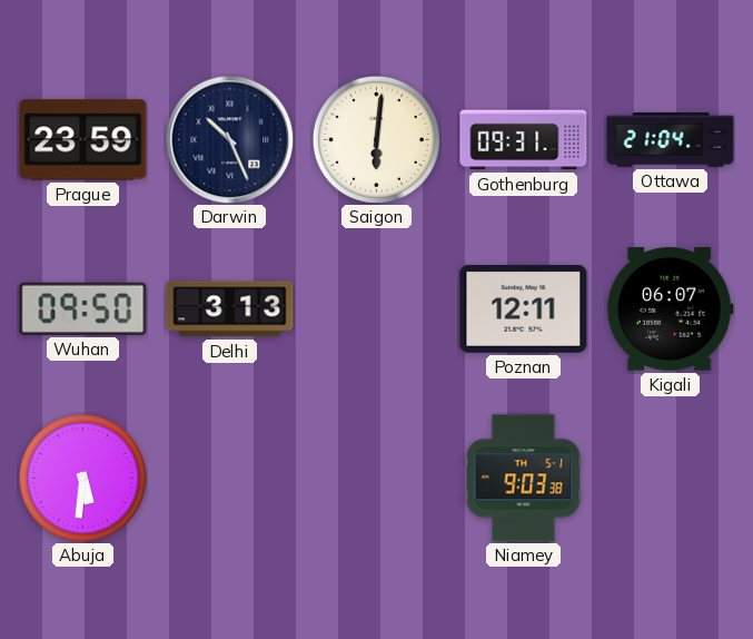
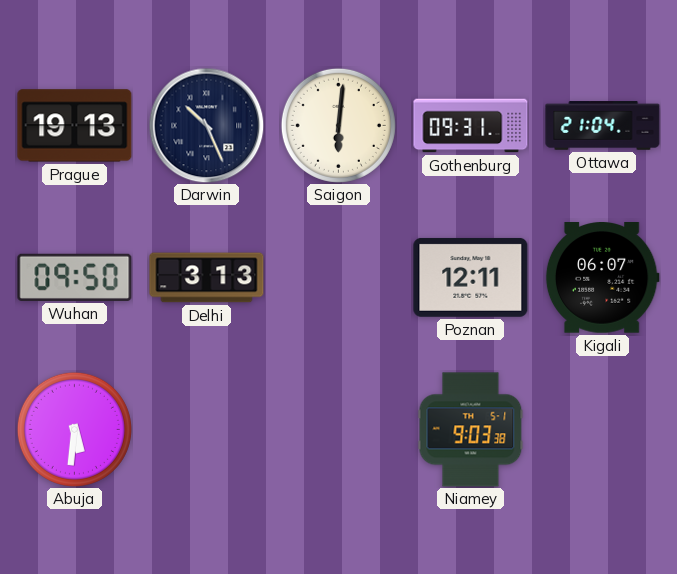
Prague: 23:59 -> 19:13 (75, 126)
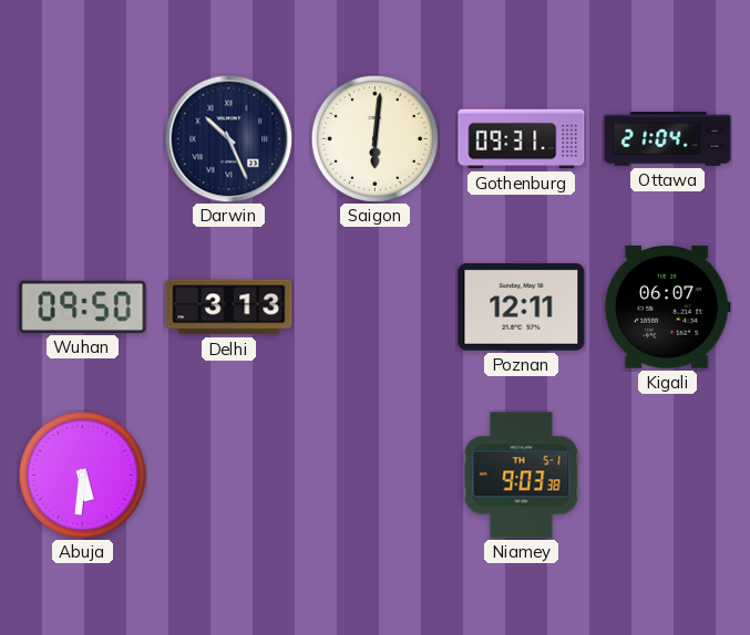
Prague: 19:13 -> none (75, 126)
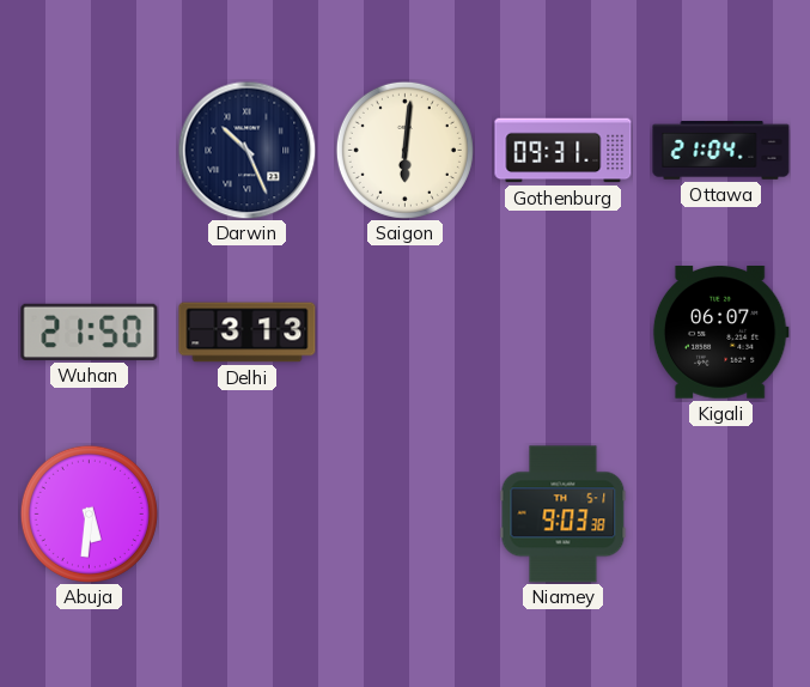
Wuhan: 09:50 -> 21:50 (90, 332)
Poznan: 12:11 -> none (522, 306)
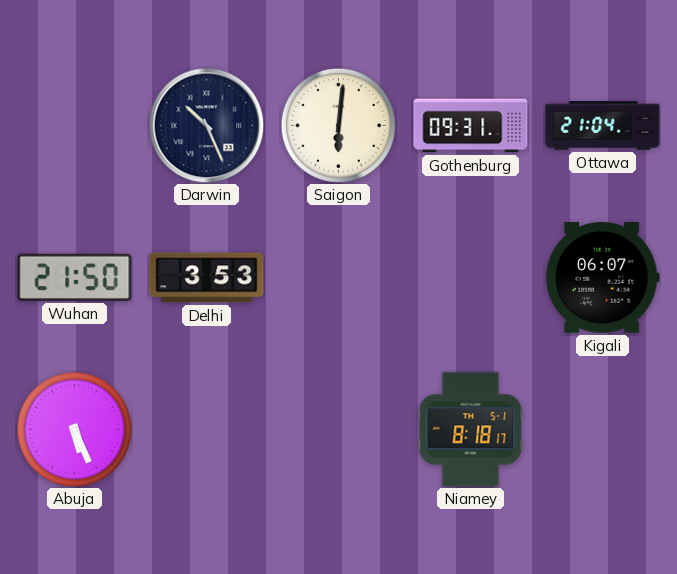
Delhi: 3:13 -> 3:53 (207, 278)
Abuja: 5:31 -> 5:26 (74, 429)
Niamey: 9:03 -> 8:18 (471, 430)
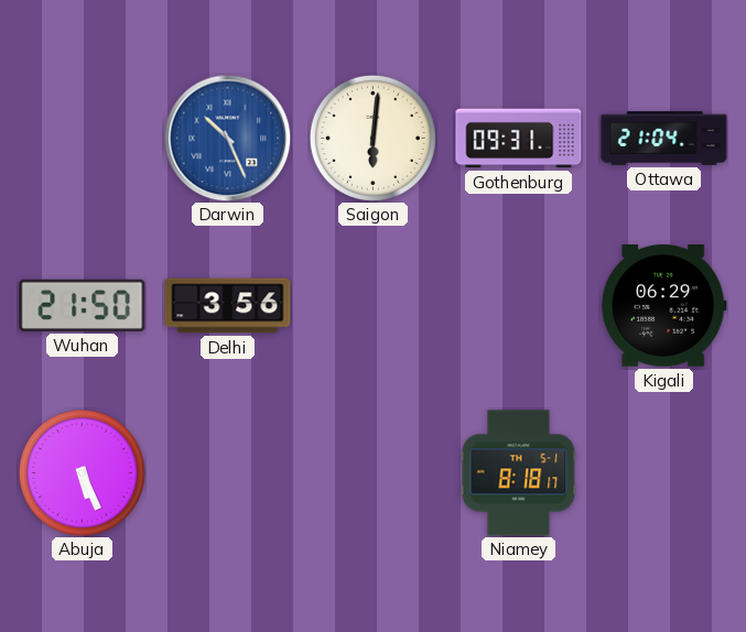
Darwin dial: navy -> blue (227, 138)
Delhi: 3:53 -> 3:56 (228, 306)
Kigali: 06:07 -> 06:29 (663, 306)
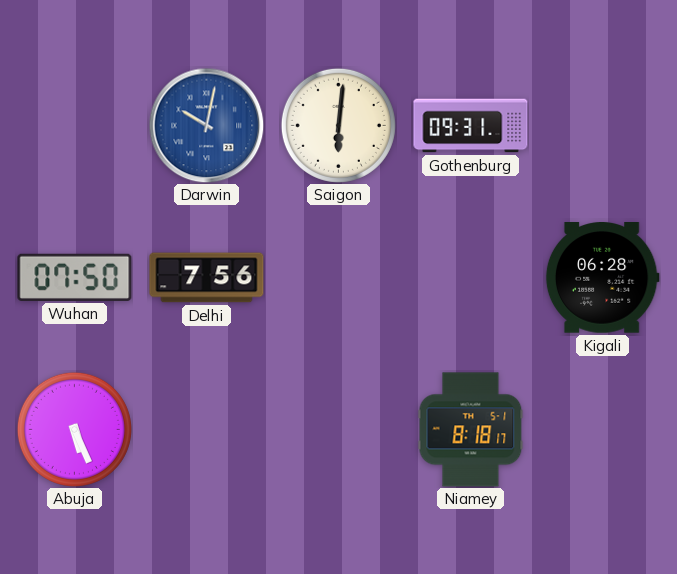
Darwin: 10:26 -> 10:02 (206, 125)
Ottawa: 21:04 -> none (664, 139)
Wuhan: 21:50 -> 07:50 (75, 277)
Delhi: 3:56 -> 7:56 (207, 278)
Kigali: 06:29 -> 06:28 (602, 278)
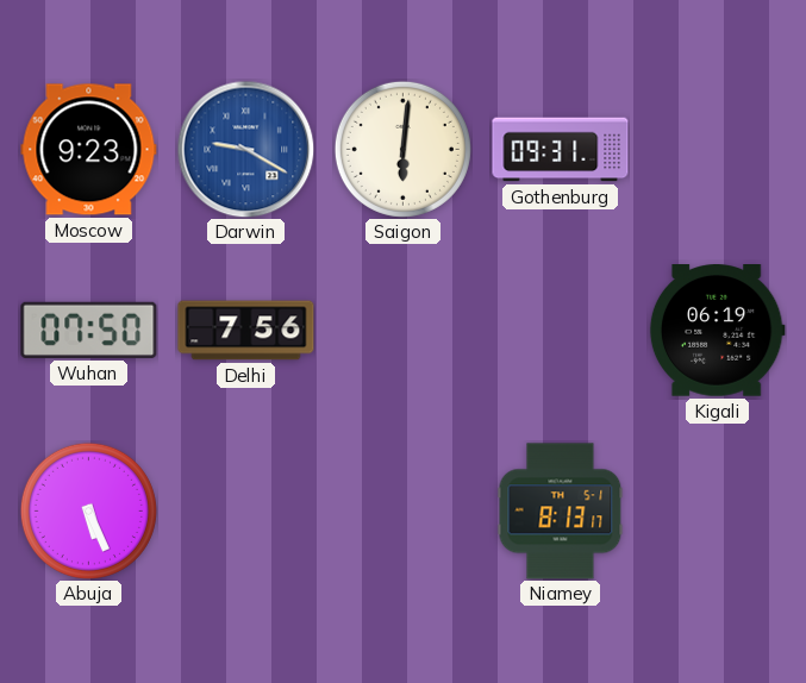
Moscow: none -> 9:23 (89, 150)
Darwin: 10:02 -> 9:20 (245, 149)
Kigali: 06:28 -> 06:19 (717, 331)
Niamey: 8:18 -> 8:13 (561, 512)
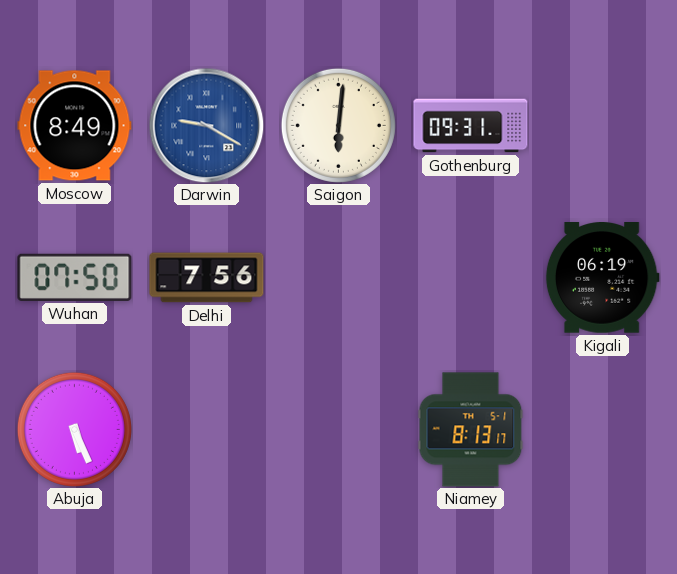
Moscow: 9:23 -> 8:49 (75, 126)
